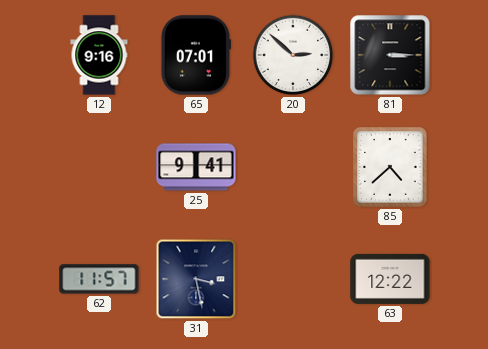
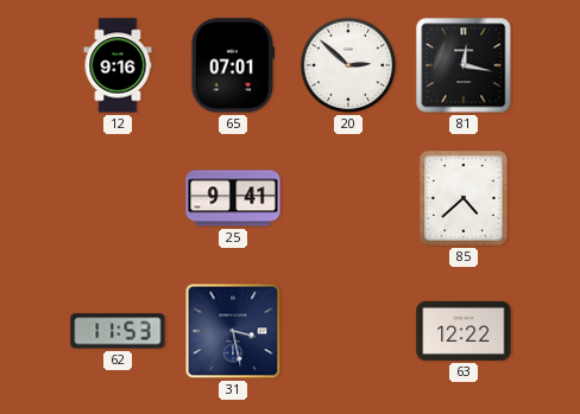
81: 3:15 -> 12:17 (464, 65)
62: 11:57 -> 11:53 (118, 331)
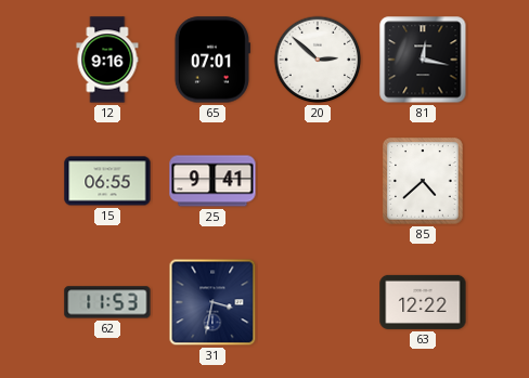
15: none -> 06:55 (107, 181)
31: 3:28 -> 3:32 (212, 302)
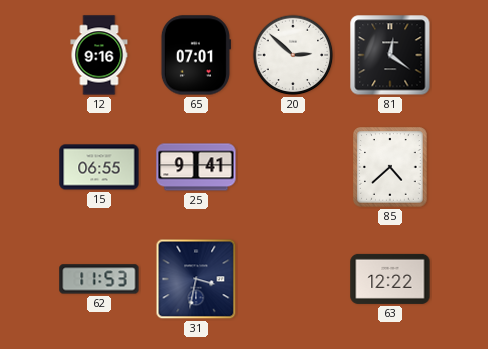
81: 12:17 -> 12:21 (390, 55)
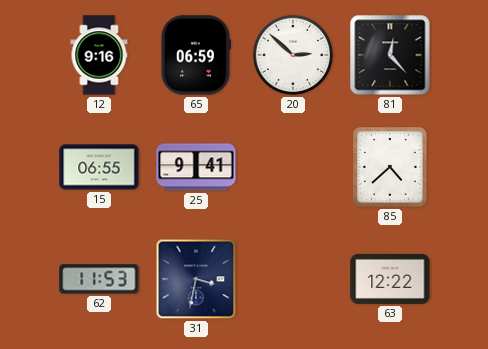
65: 07:01 -> 06:59 (196, 55)
81: 12:21 -> 12:23 (390, 55)
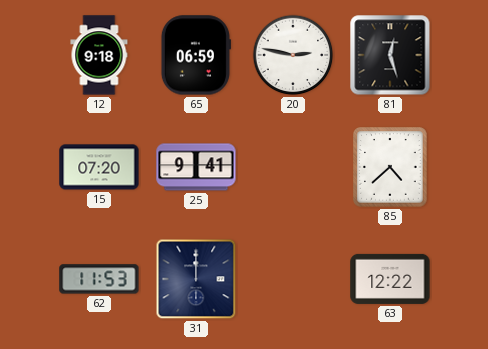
12: 9:16 -> 9:18 (99, 55)
20: 2:52 -> 2:47 (293, 55)
81: 12:23 -> 12:27 (390, 55)
15: 06:55 -> 07:20 (99, 167)
31: 3:32 -> 12:00 (196, 279)
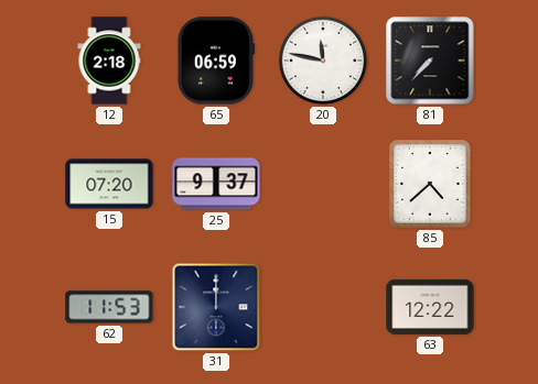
12: 9:18 -> 2:18 (109, 61)
20: 2:47 -> 11:47 (323, 61)
81: 12:27 -> 7:37 (430, 61)
25: 9:41 -> 9:37 (216, 184)
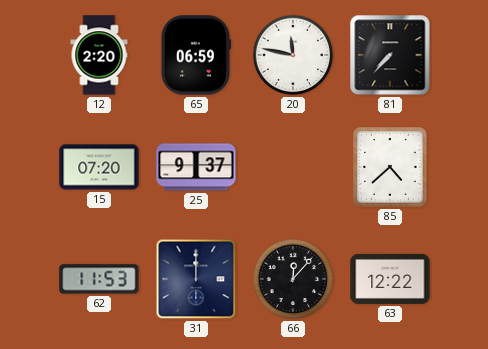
12: 2:18 -> 2:20 (99, 55)
66: none -> 12:07 (293, 279)
